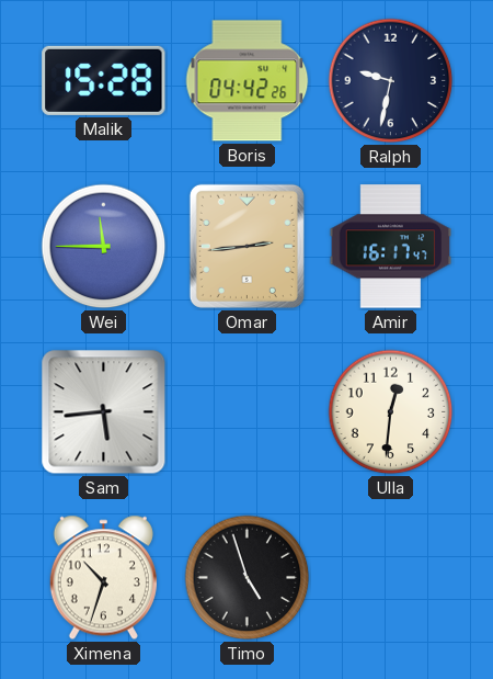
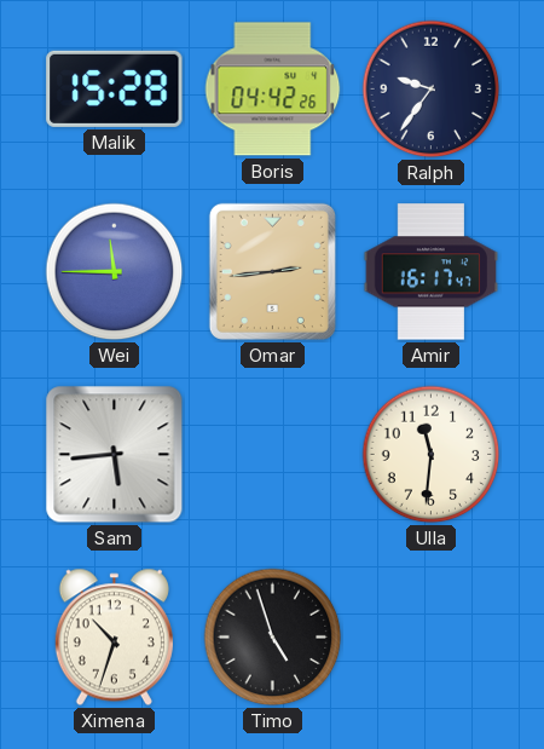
Ralph: 9:32 -> 9:36 (432, 90)
Ulla: 12:31 -> 11:31 (432, 455)
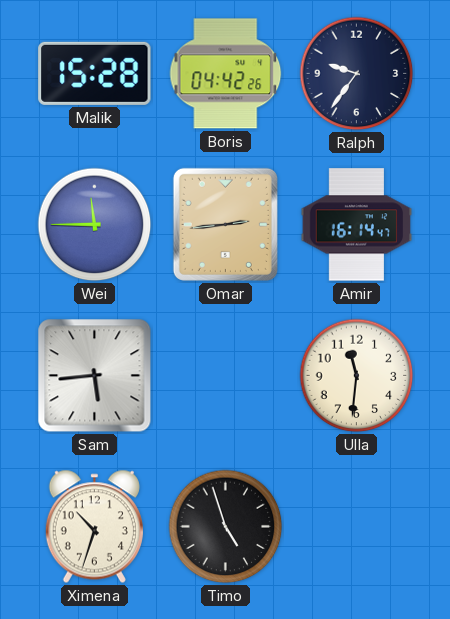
Amir: 16:17 -> 16:14 (357, 225)
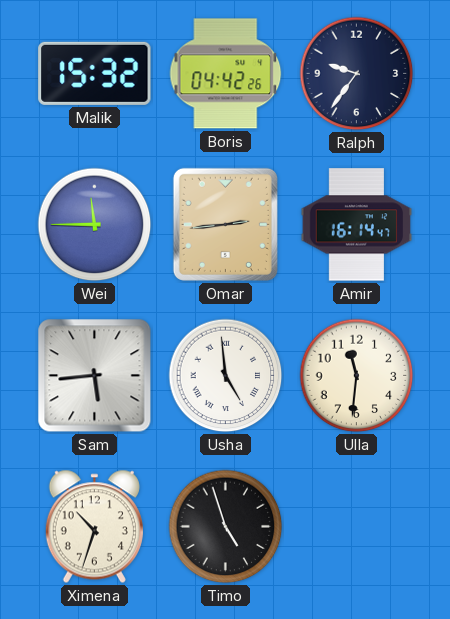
Malik: 15:28 -> 15:32 (95, 73)
Usha: none -> 4:59 (226, 376)
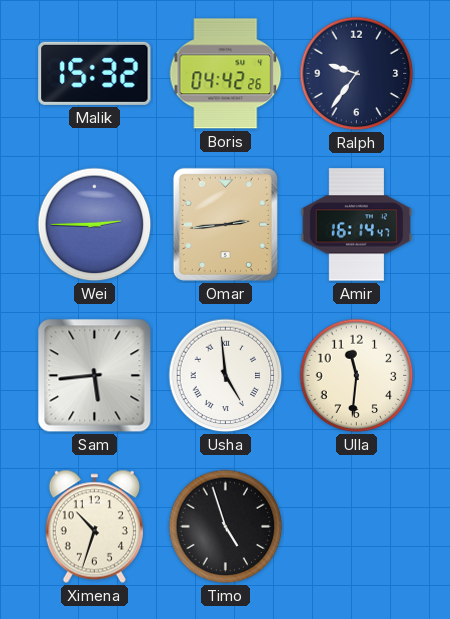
Wei: 11:45 -> 2:45 (95, 225)
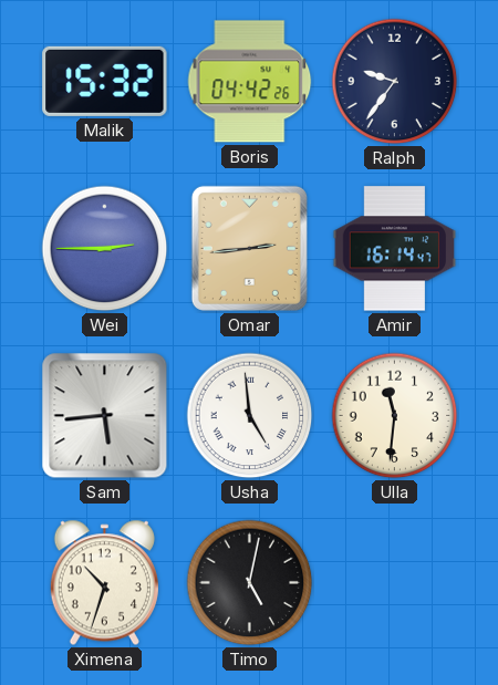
Timo: 4:57 -> 5:02 (250, 583)
